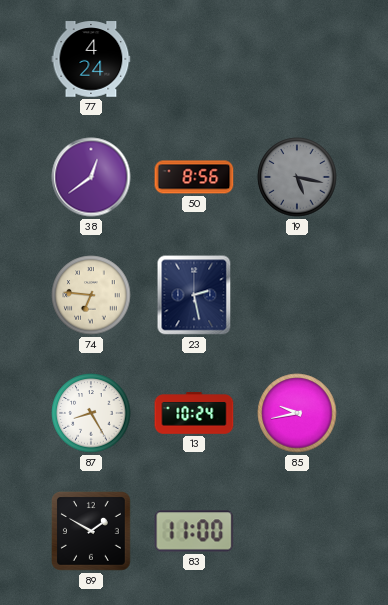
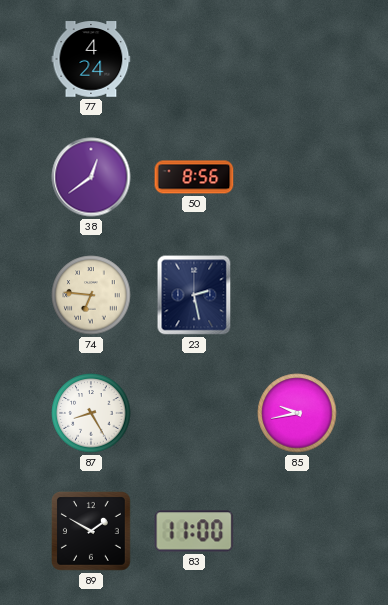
19: 5:17 -> none (297, 177)
13: 10:24 -> none (194, 413)
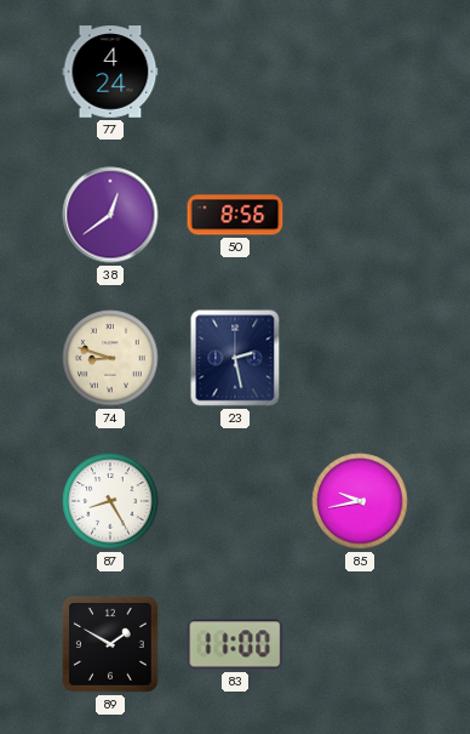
74: 6:46 -> 8:48 (110, 358)
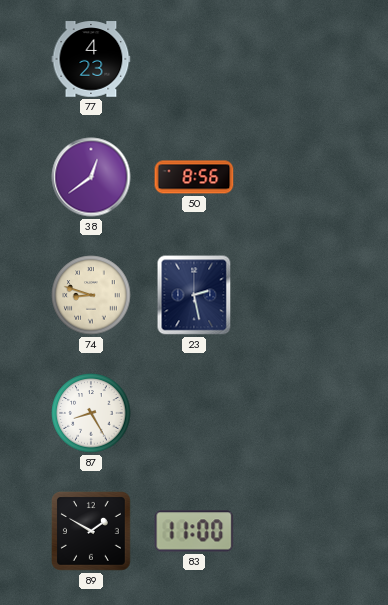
77: 4:24 -> 4:23 (91, 59)
85: 9:43 -> none (360, 501)
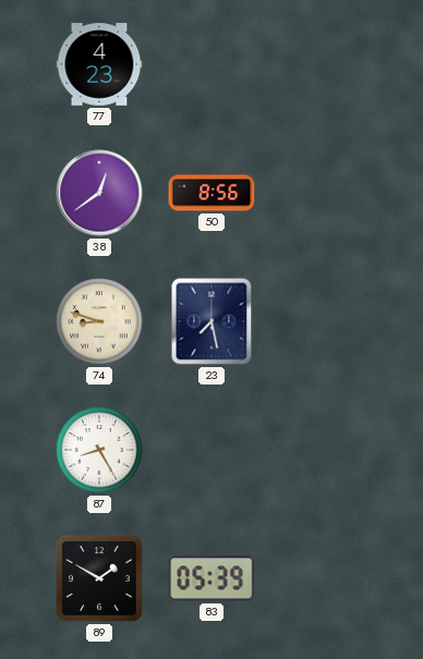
23: 2:28 -> 7:28 (211, 321)
83: 11:00 -> 05:39 (211, 578)
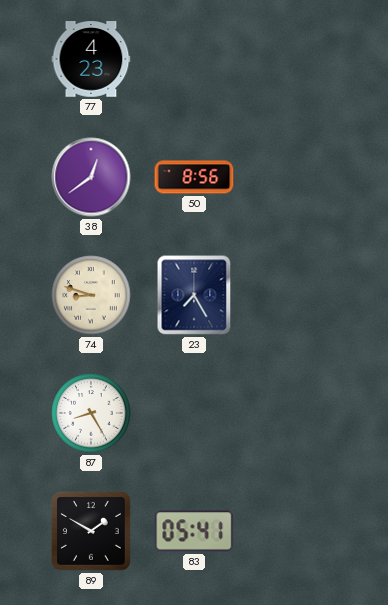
23: 7:28 -> 7:25 (194, 295)
83: 05:39 -> 05:41 (194, 531)
